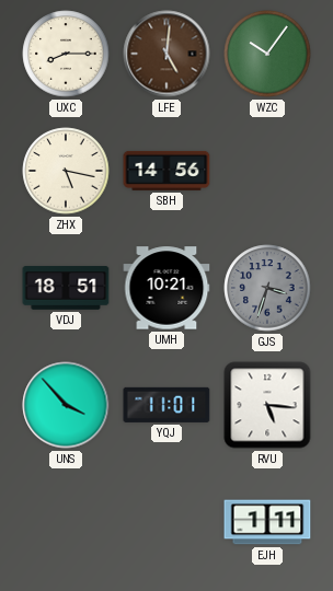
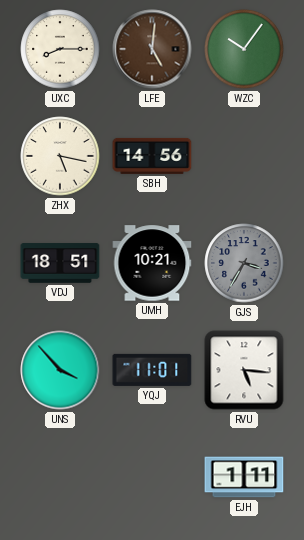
GJS: 3:33 -> 3:35 (244, 263)
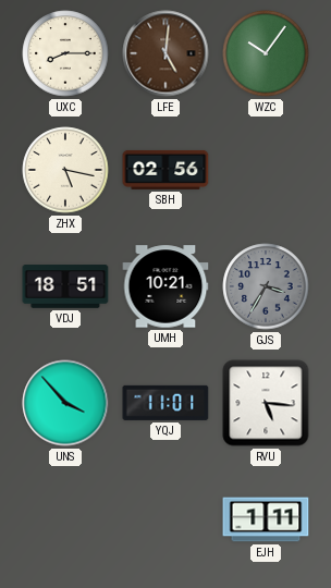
SBH: 14:56 -> 02:56 (165, 170)
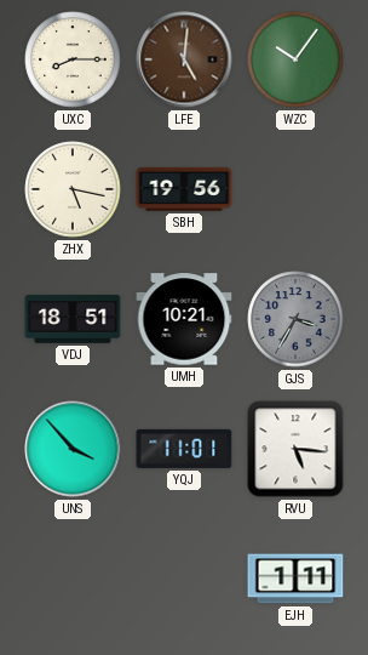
SBH: 02:56 -> 19:56 (184, 189)
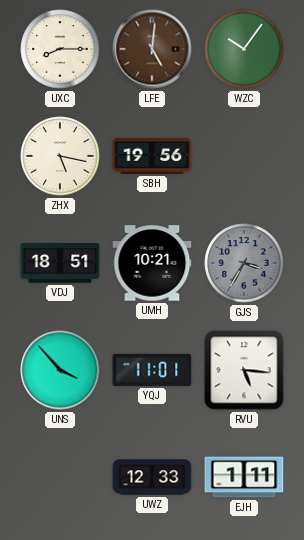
UWZ: none -> 12:33 (152, 477)
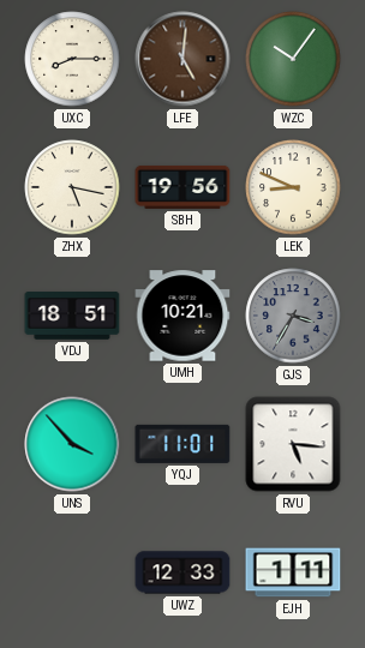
LEK: none -> 8:49 (293, 187)
